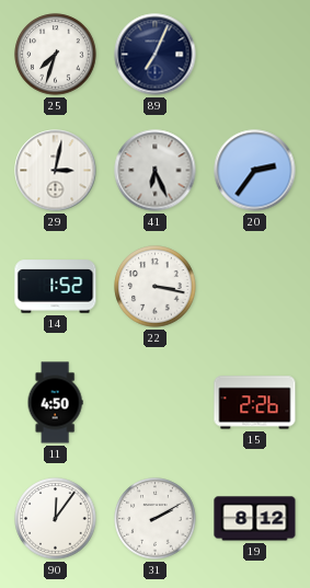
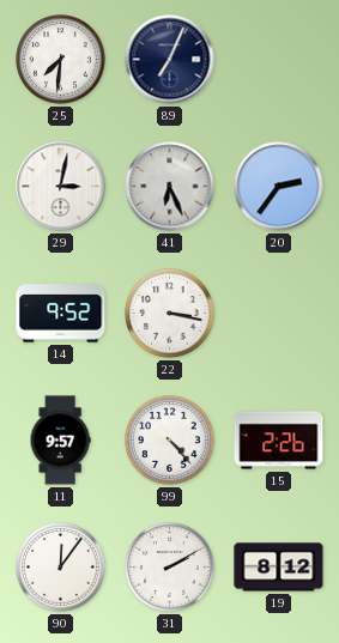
25: 7:33 -> 7:31 (61, 60)
14: 1:52 -> 9:52 (61, 314)
11: 4:50 -> 9:57 (60, 441)
99: none -> 4:23 (170, 441)
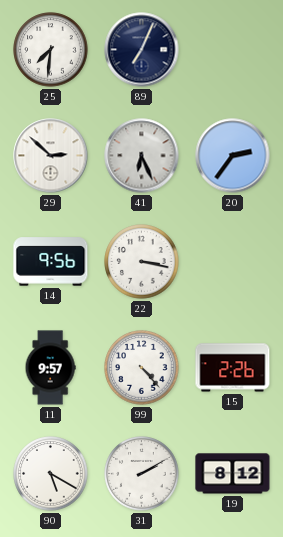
29: 3:02 -> 2:52 (51, 156)
14: 9:52 -> 9:56 (51, 262)
90: 12:06 -> 5:20 (51, 474)
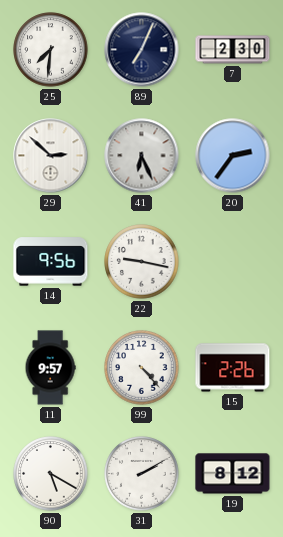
7: none -> 2:30 (233, 50)
22: 3:17 -> 9:17 (142, 262)
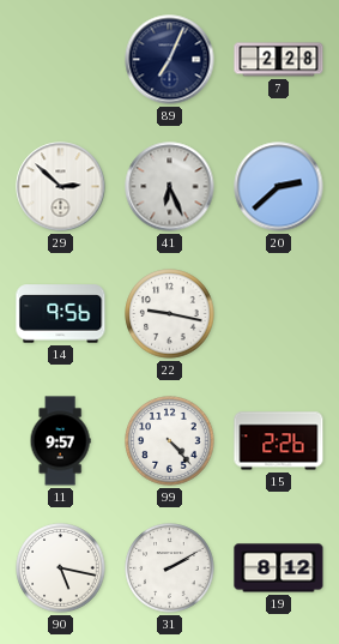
25: 7:31 -> none (51, 50)
7: 2:30 -> 2:28 (279, 60)
20: 2:36 -> 2:38 (279, 187)
90: 5:20 -> 5:17 (61, 568)
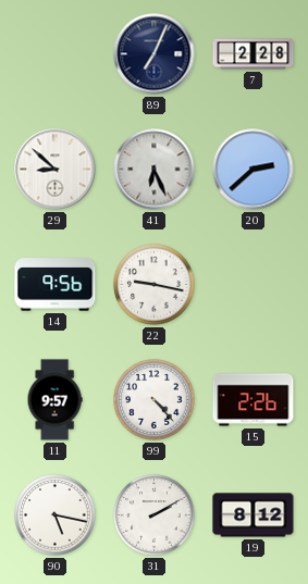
29: 2:52 -> 8:52 (56, 170)
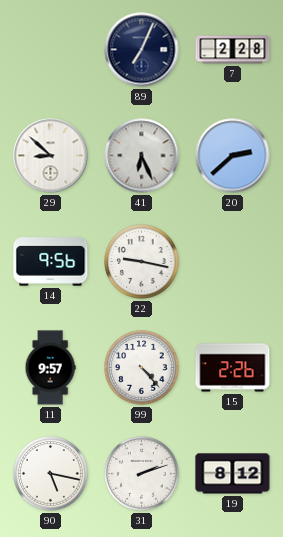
31: 2:10 -> 2:12 (142, 474)
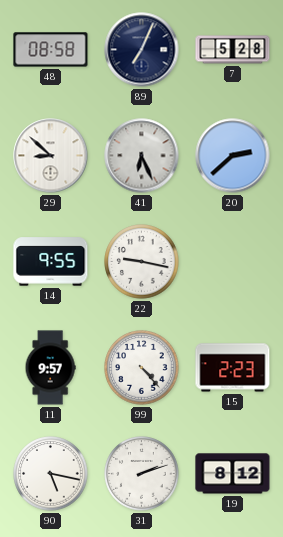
48: none -> 08:58 (51, 50)
7: 2:28 -> 5:28 (233, 50)
14: 9:56 -> 9:55 (51, 262)
15: 2:26 -> 2:23 (233, 368)
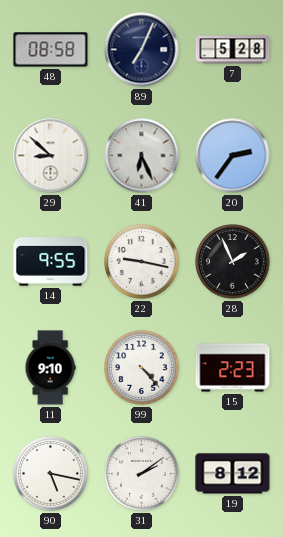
20: 2:38 -> 2:36 (233, 156)
28: none -> 1:56 (233, 262)
11: 9:57 -> 9:10 (50, 368)
31: 2:12 -> 2:09 (142, 474)
